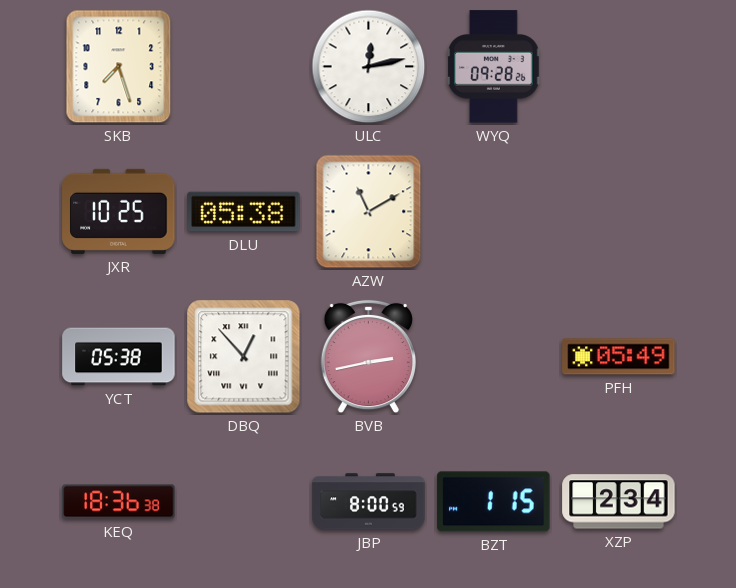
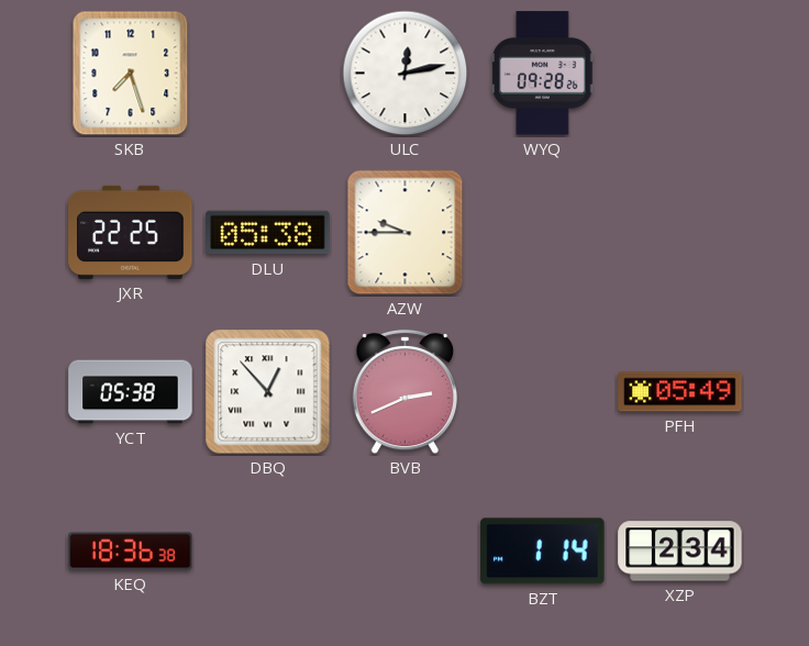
JXR: 10:25 -> 22:25 (131, 232)
AZW: 11:10 -> 9:45 (406, 233)
BVB: 2:43 -> 2:41 (404, 392)
JBP: 8:00 -> none (369, 502)
BZT: 1:15 -> 1:14 (543, 552)
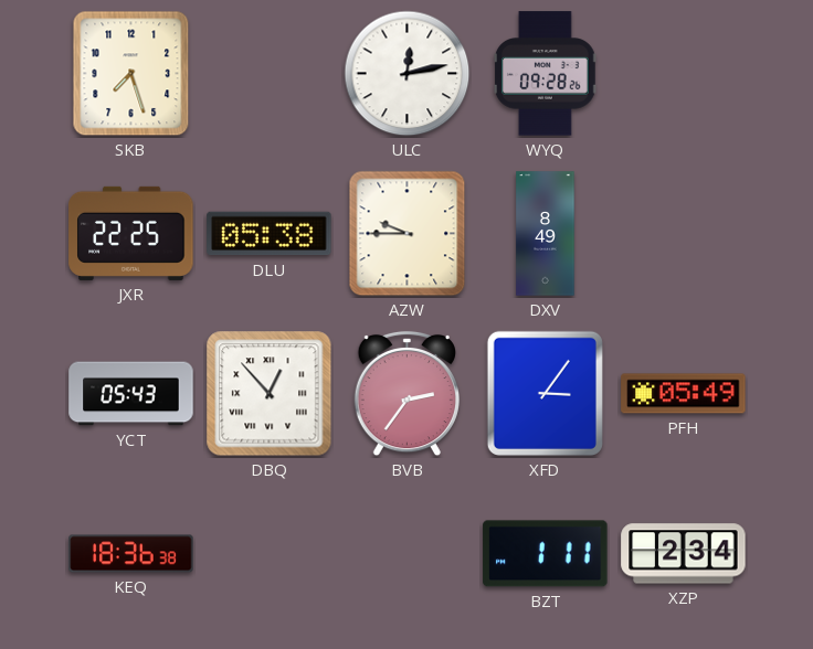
DXV: none -> 8:49 (546, 234)
YCT: 05:38 -> 05:43 (131, 394)
BVB: 2:41 -> 2:36 (406, 394)
XFD: none -> 3:06 (545, 393)
BZT: 1:14 -> 1:11 (546, 554)
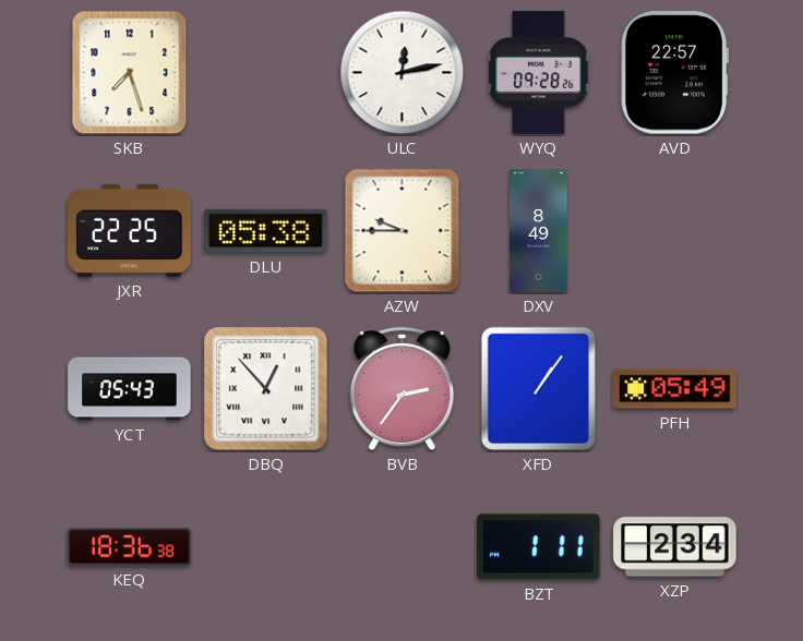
AVD: none -> 22:57 (675, 73)
XFD: 3:06 -> 1:06 (538, 388)
